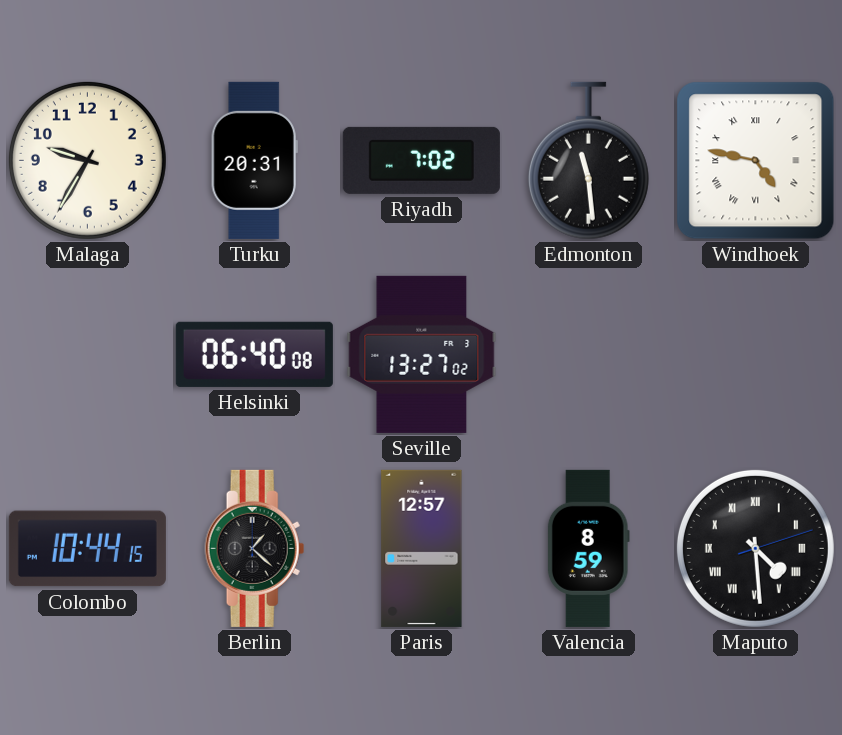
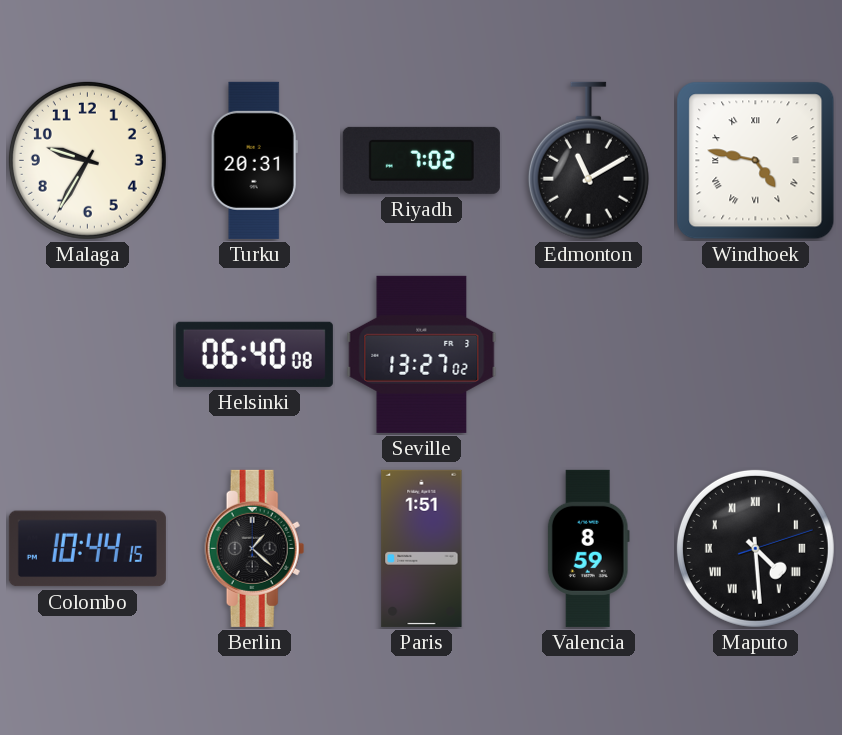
Edmonton: 11:29 -> 11:10 (588, 161)
Paris: 12:57 -> 1:51 (422, 548)
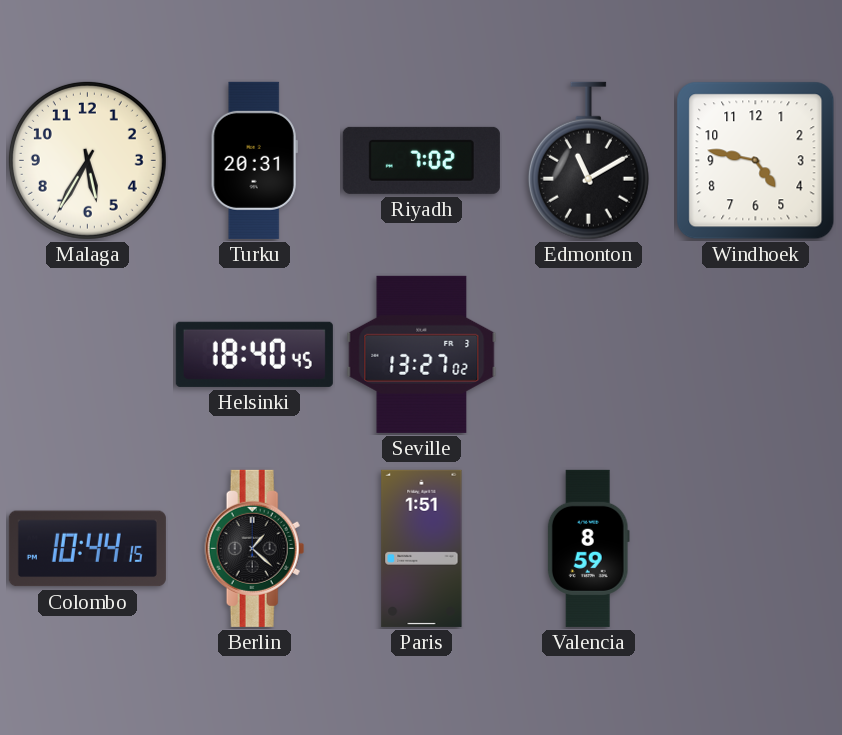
Malaga: 9:35 -> 5:35 (87, 160)
Windhoek numerals: Roman -> Arabic (756, 161)
Helsinki: 06:40 -> 18:40 (254, 354)
Maputo: 4:29 -> none (755, 548)
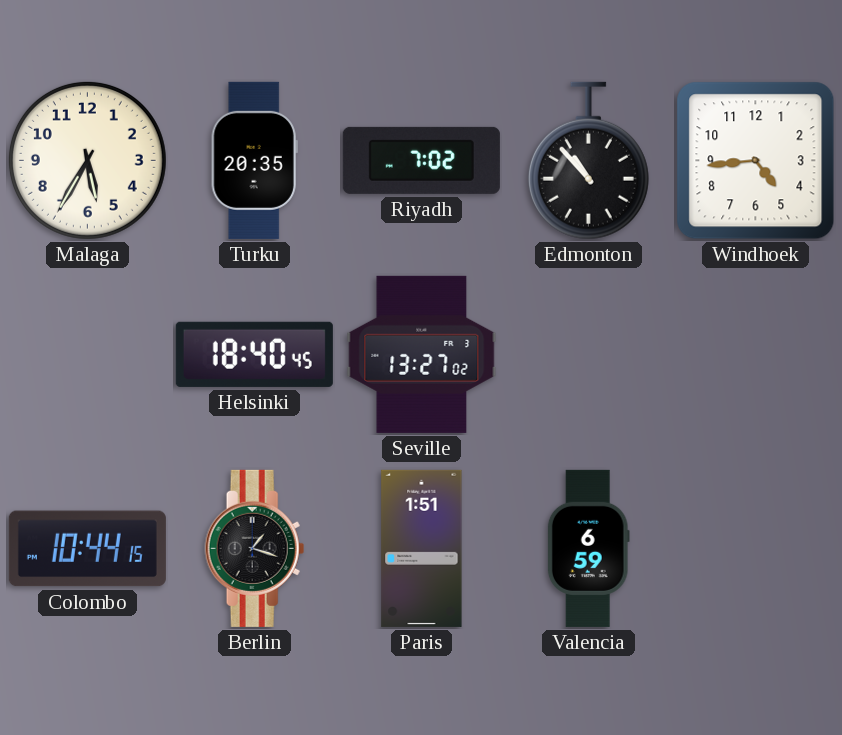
Turku: 20:31 -> 20:35 (254, 160)
Edmonton: 11:10 -> 10:53 (588, 161)
Windhoek: 4:47 -> 4:44 (756, 161)
Berlin: 1:22 -> 1:18 (255, 548)
Valencia: 8:59 -> 6:59 (588, 548)
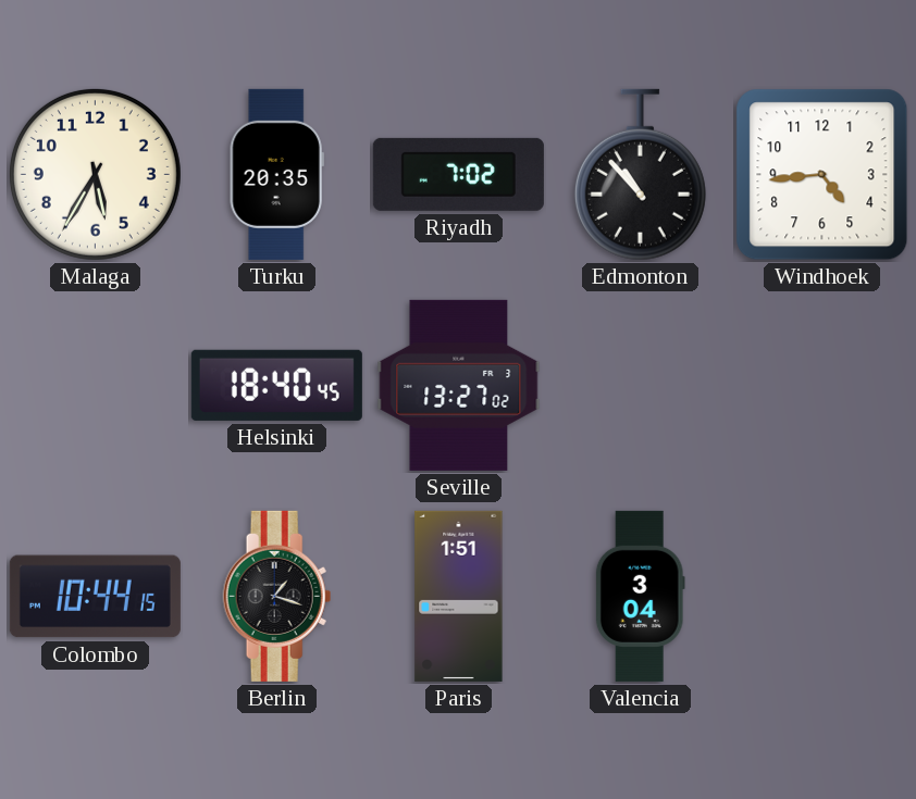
Valencia: 6:59 -> 3:04 (640, 596)
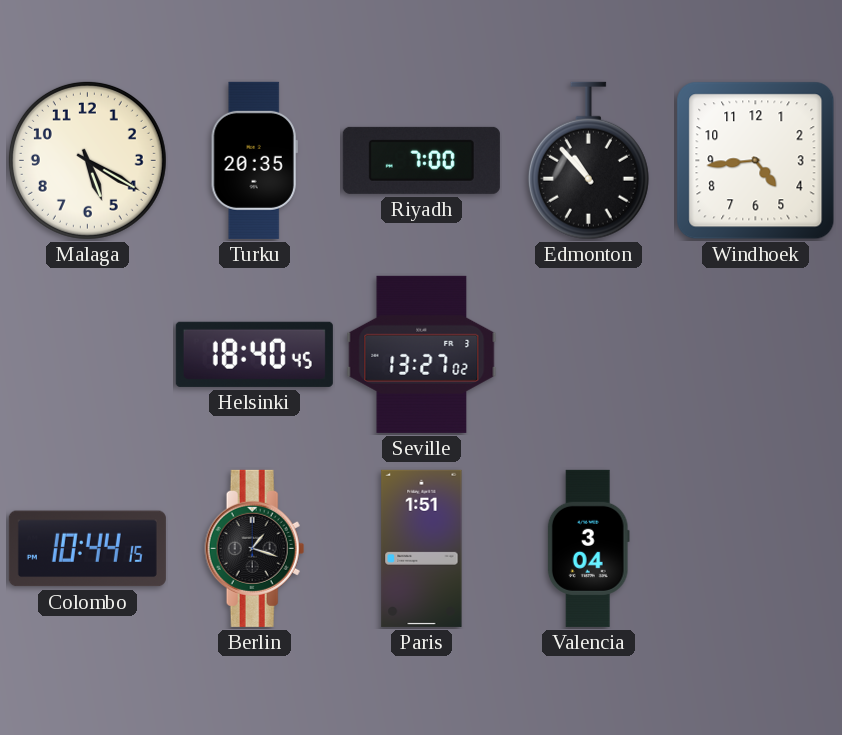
Malaga: 5:35 -> 5:20 (87, 160)
Riyadh: 7:02 -> 7:00 (421, 160)
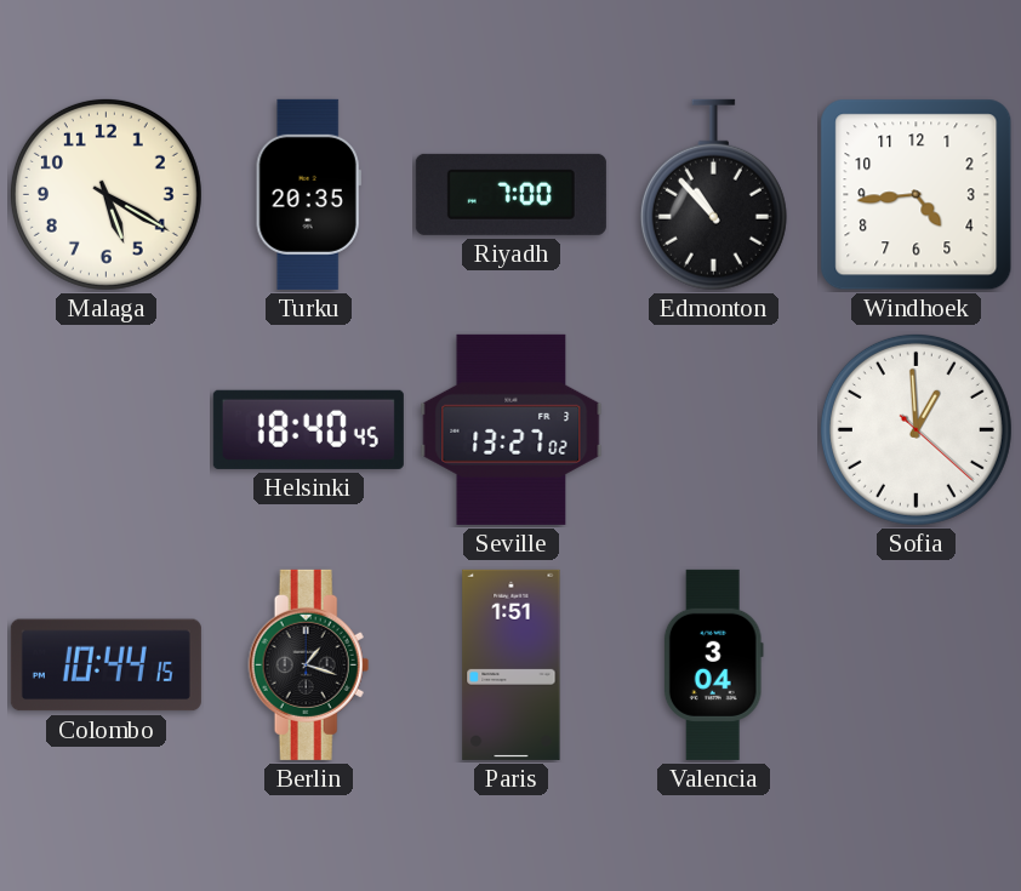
Sofia: none -> 12:59 (916, 429)
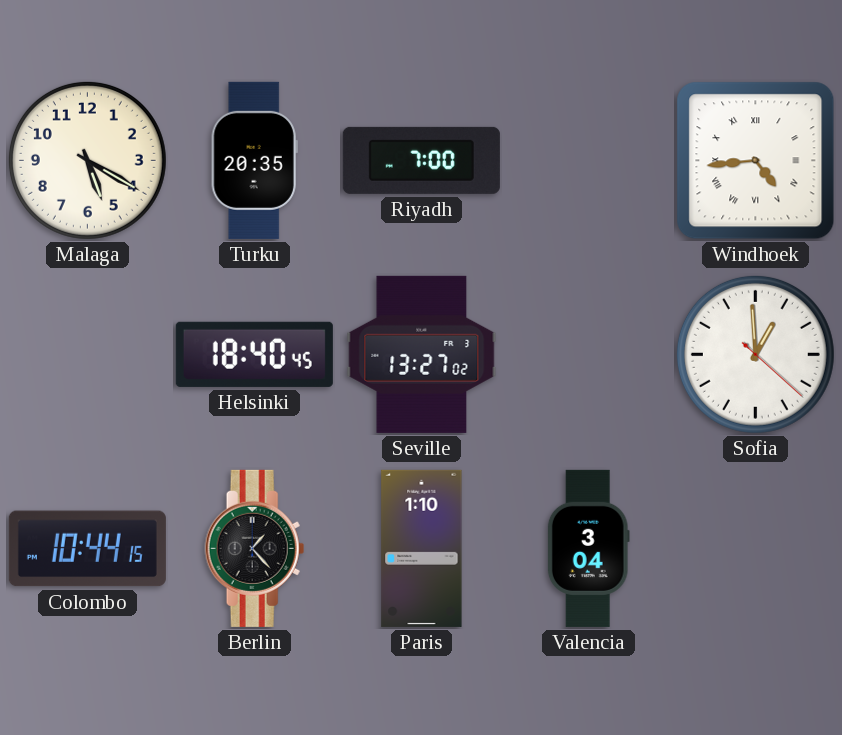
Edmonton: 10:53 -> none (713, 195)
Windhoek numerals: Arabic -> Roman (756, 161)
Berlin: 1:18 -> 1:23 (255, 548)
Paris: 1:51 -> 1:10 (422, 548)
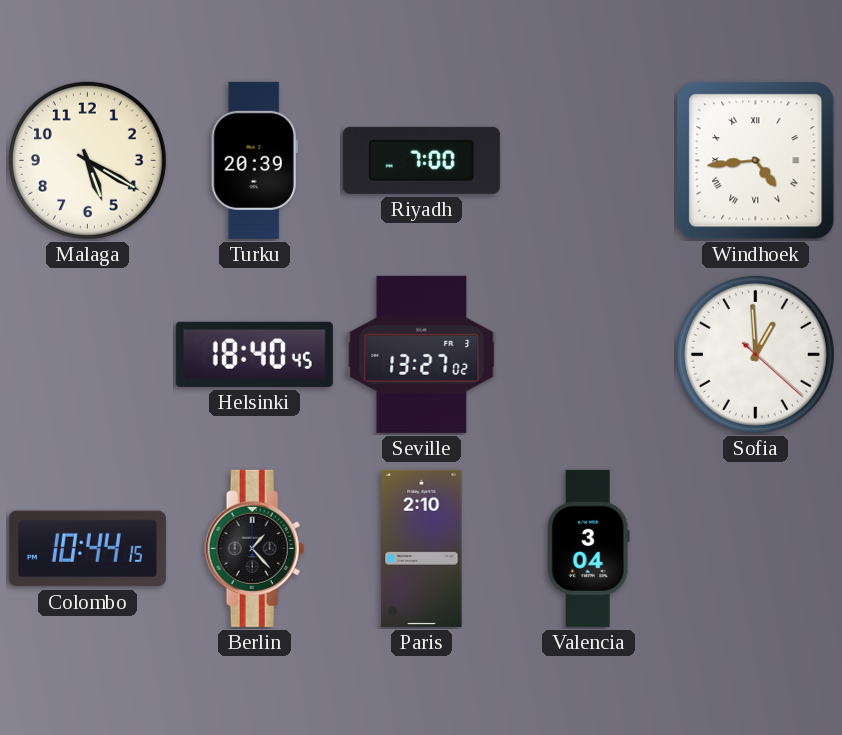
Turku: 20:35 -> 20:39 (254, 160)
Paris: 1:10 -> 2:10 (422, 548)
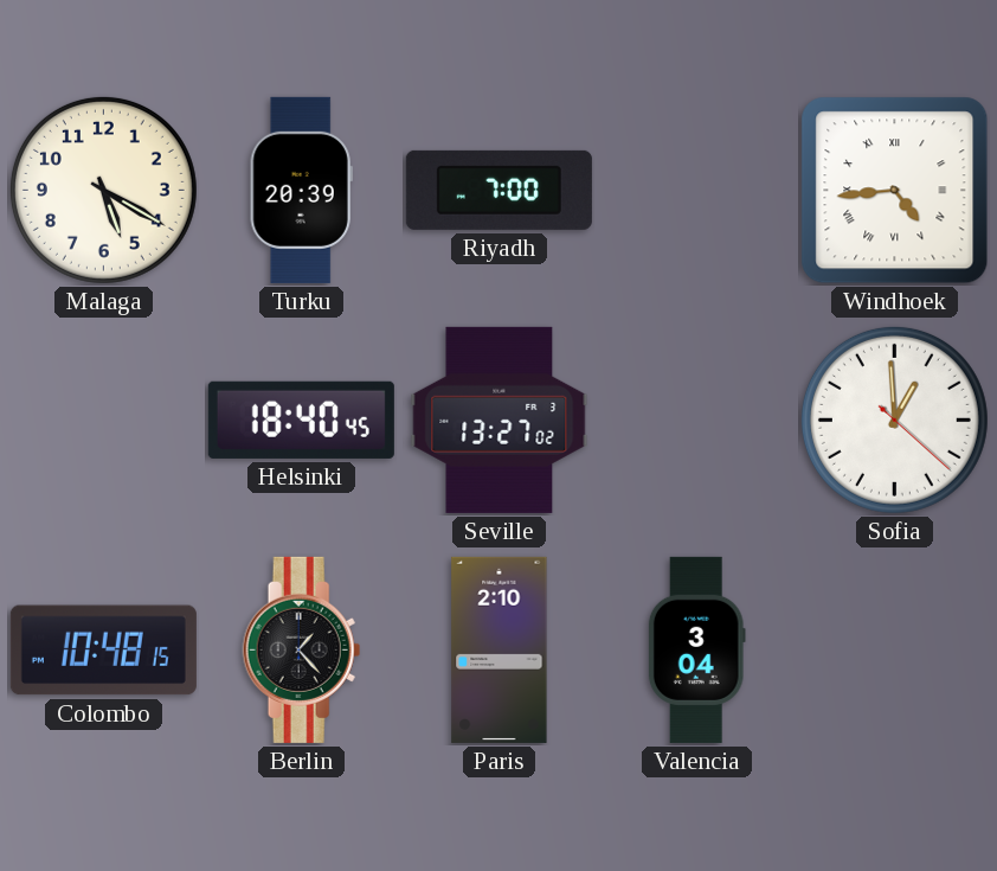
Colombo: 10:44 -> 10:48 (103, 651)
